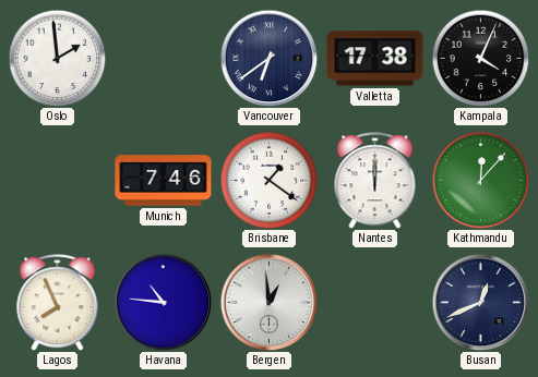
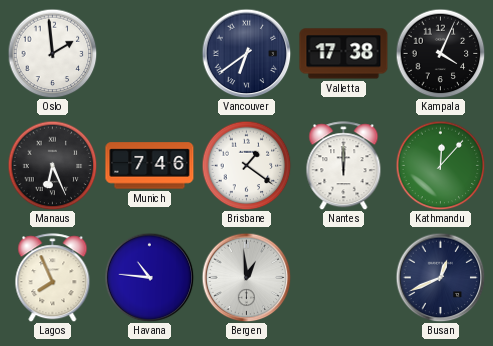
Manaus: none -> 6:26 (52, 165)
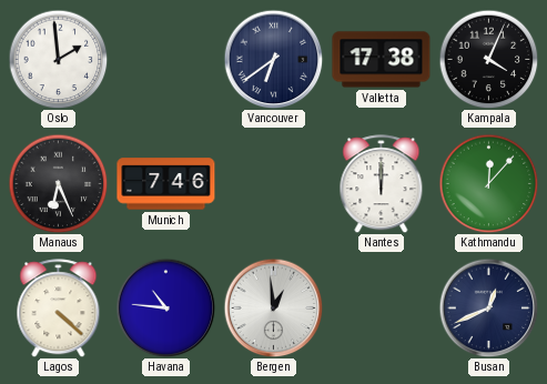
Brisbane: 1:21 -> none (246, 165)
Lagos: 7:56 -> 4:22 (59, 309)
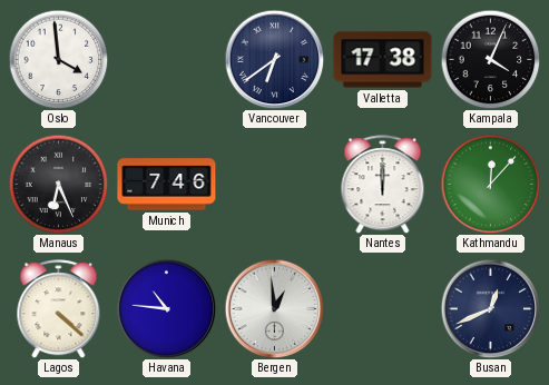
Oslo: 1:59 -> 3:59 (58, 59)
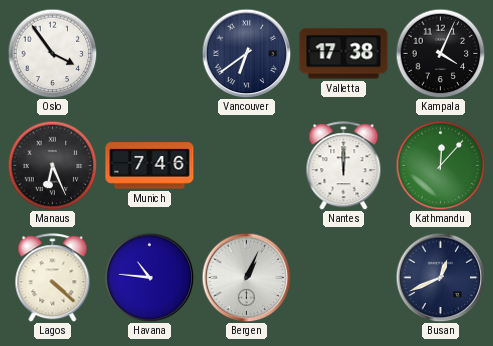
Oslo: 3:59 -> 3:54 (52, 53)
Bergen: 12:59 -> 1:04 (246, 277)
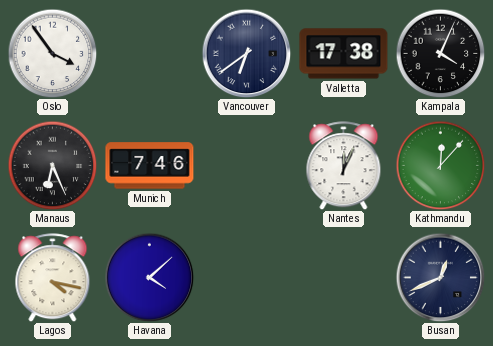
Nantes: 12:00 -> 12:04 (344, 166)
Lagos: 4:22 -> 4:17 (53, 278)
Havana: 10:46 -> 4:08 (149, 277)
Bergen: 1:04 -> none (246, 277)
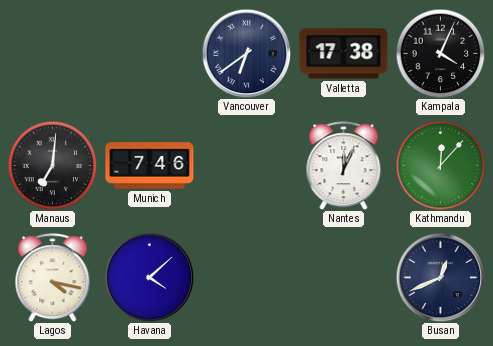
Oslo: 3:54 -> none (52, 53)
Manaus: 6:26 -> 7:01 (52, 165)
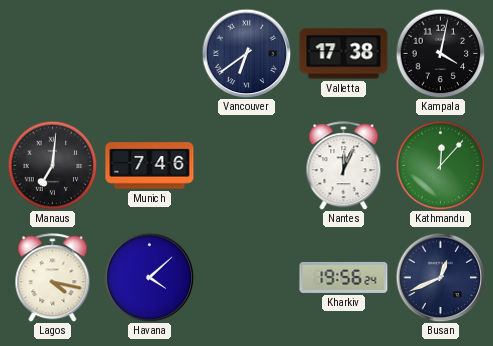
Kampala: 4:04 -> 4:02 (440, 53)
Kharkiv: none -> 19:56 (344, 277)
